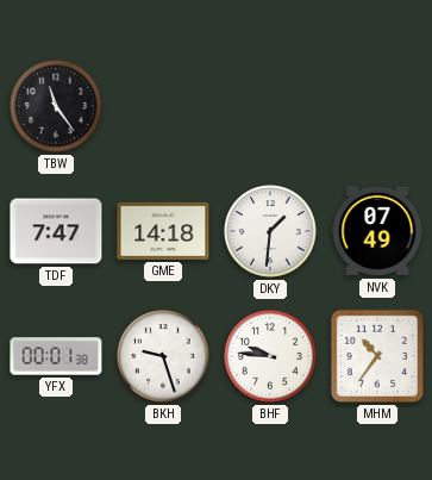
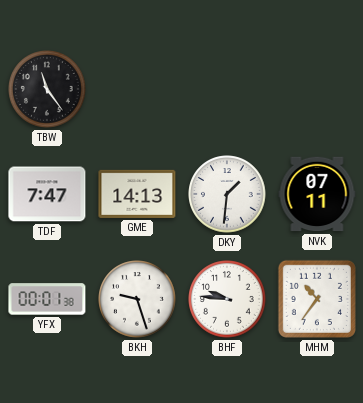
GME: 14:18 -> 14:13 (137, 194)
NVK: 07:49 -> 07:11 (317, 194)
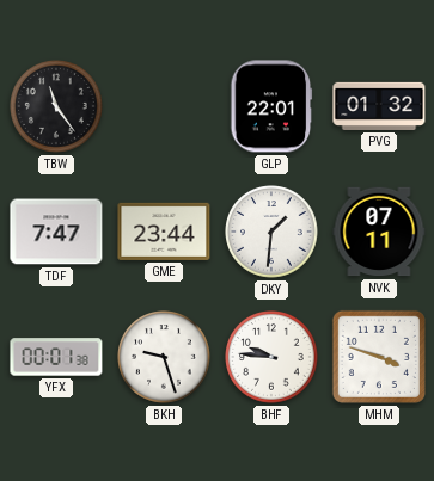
GLP: none -> 22:01 (271, 106)
PVG: none -> 01:32 (379, 106)
GME: 14:13 -> 23:44 (164, 232)
MHM: 10:36 -> 3:48 (379, 357)
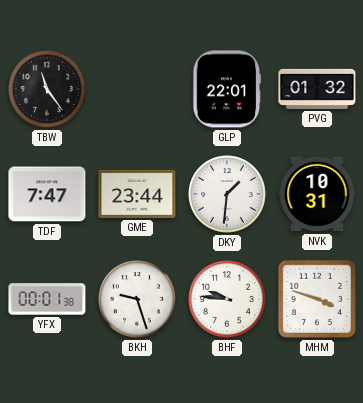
NVK: 07:11 -> 10:31 (317, 194)
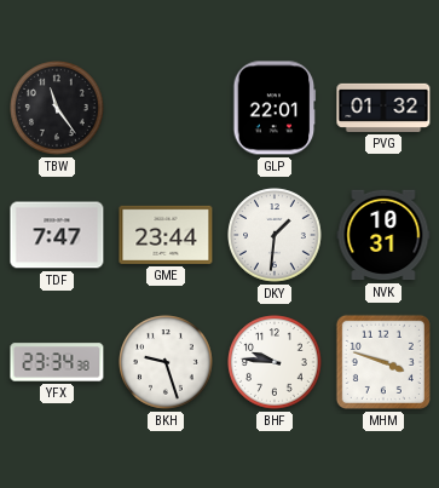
YFX: 00:01 -> 23:34 (57, 362)
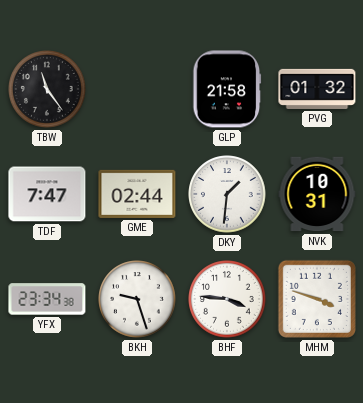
GLP: 22:01 -> 21:58 (227, 89)
GME: 23:44 -> 02:44 (137, 194)
BHF: 9:46 -> 3:46 (227, 299)
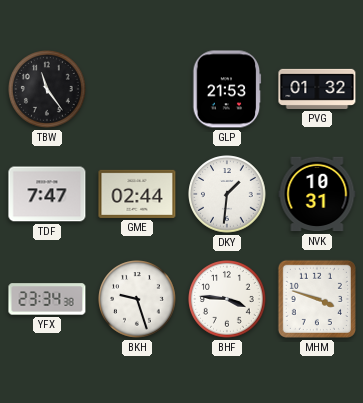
GLP: 21:58 -> 21:53 (227, 89)
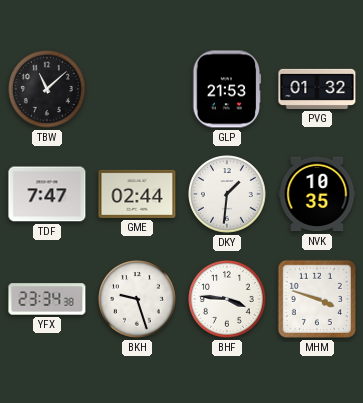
TBW: 11:24 -> 11:08 (47, 89)
NVK: 10:31 -> 10:35 (317, 194)
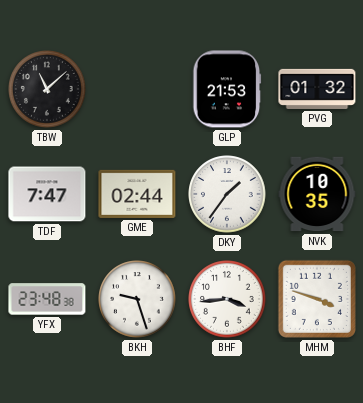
DKY: 1:31 -> 1:36 (227, 194)
YFX: 23:34 -> 23:48 (47, 299)
BHF: 3:46 -> 3:44 (227, 299)
